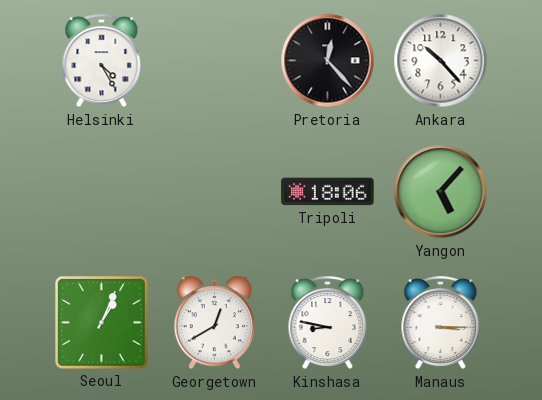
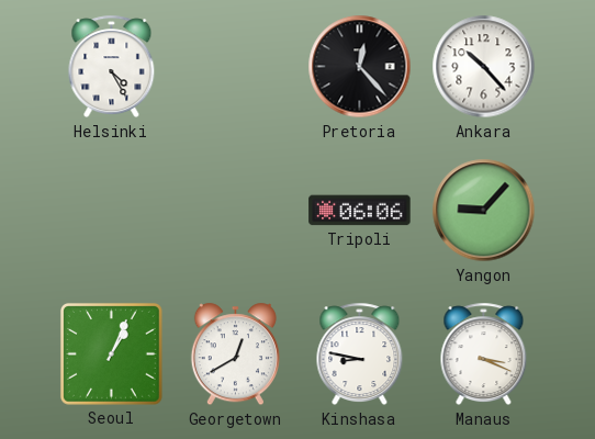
Tripoli: 18:06 -> 06:06 (360, 211)
Yangon: 5:07 -> 9:07 (484, 211)
Manaus: 3:15 -> 3:19 (484, 354)
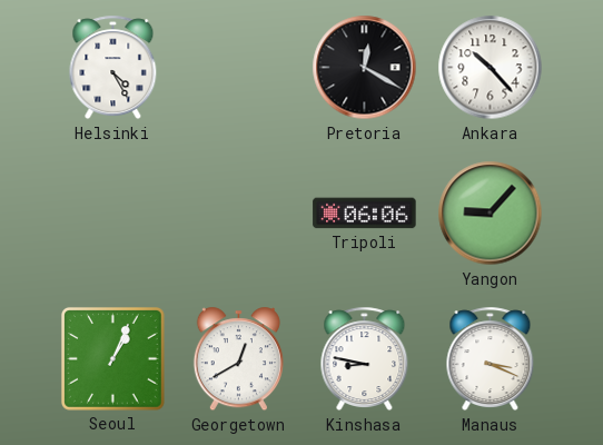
Pretoria: 12:23 -> 12:20 (365, 68)
